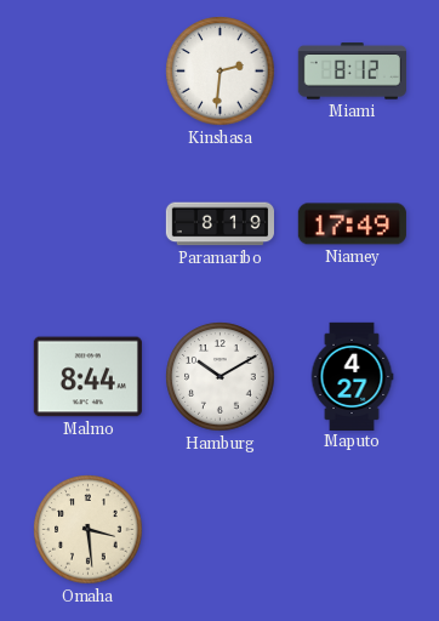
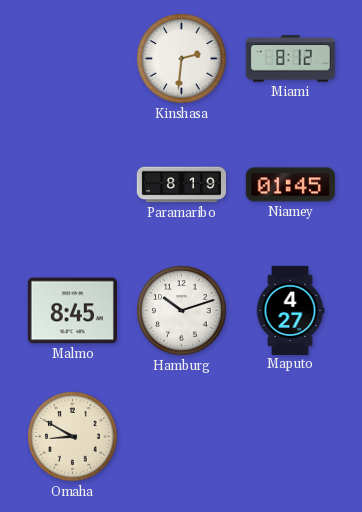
Niamey: 17:49 -> 01:45 (290, 185)
Malmo: 8:44 -> 8:45 (72, 311)
Hamburg: 10:10 -> 10:12 (182, 311)
Omaha: 3:29 -> 8:50 (73, 437)
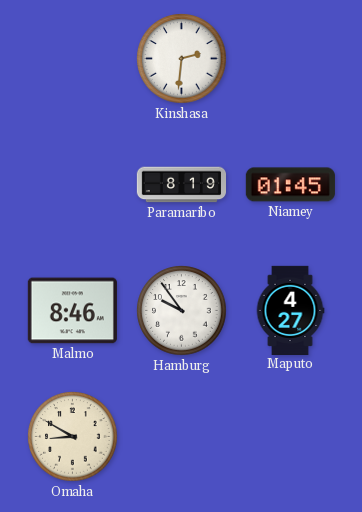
Miami: 8:12 -> none (290, 59)
Malmo: 8:45 -> 8:46 (72, 311)
Hamburg: 10:12 -> 9:54 (182, 311)
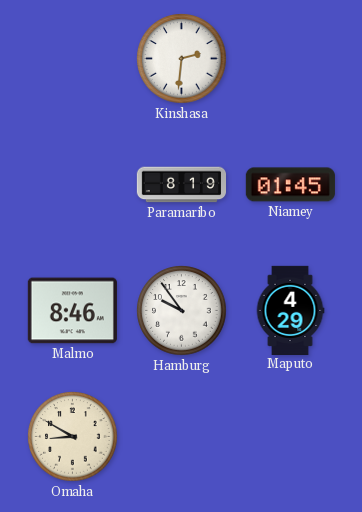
Maputo: 4:27 -> 4:29 (290, 310)
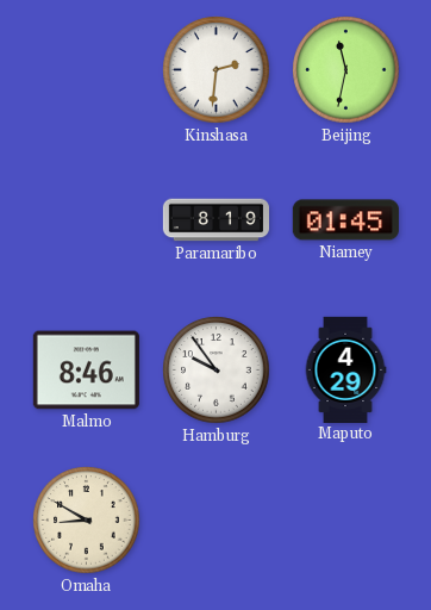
Beijing: none -> 11:32 (346, 70)
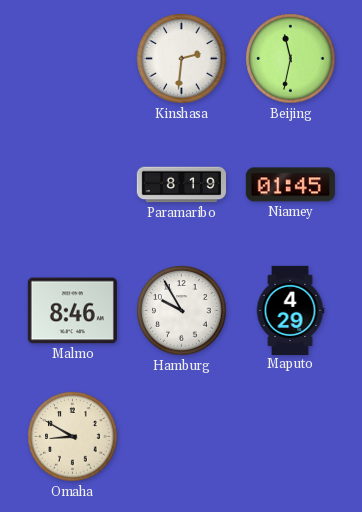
Hamburg: 9:54 -> 9:55 (182, 311)
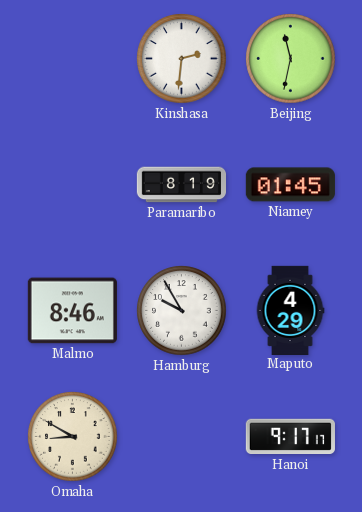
Hanoi: none -> 9:17 (290, 437)
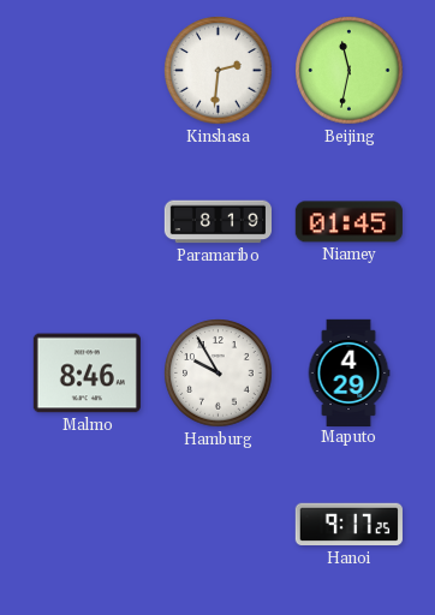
Omaha: 8:50 -> none (73, 437)
Hanoi: 9:17:17 -> 9:17:25 (348, 525)
